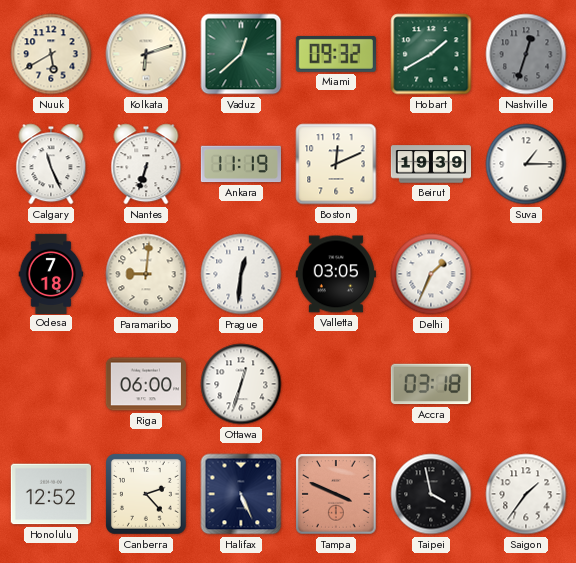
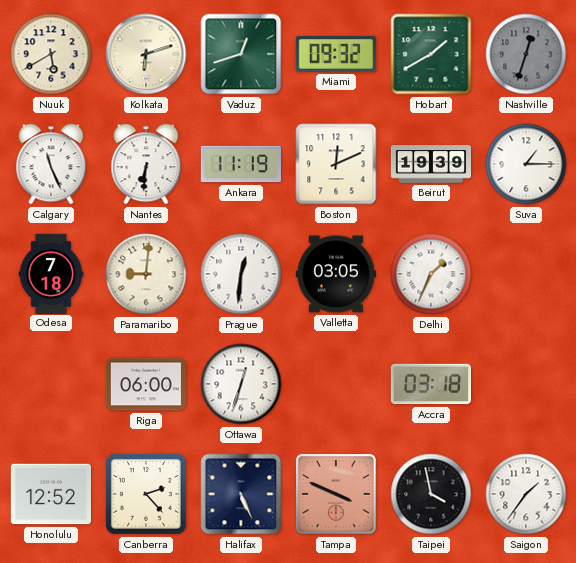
Vaduz: 12:38 -> 12:42 (241, 54)
Nantes: 6:33 -> 6:31 (146, 164)
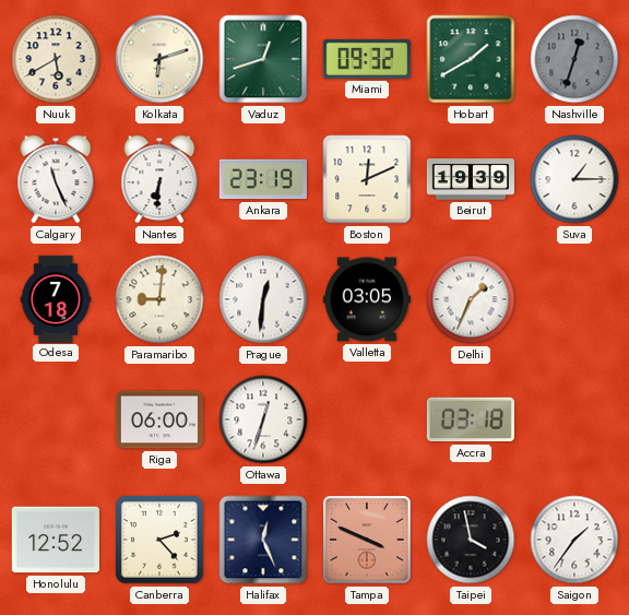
Ankara: 11:19 -> 23:19 (263, 179)
Halifax: 5:26 -> 12:26 (263, 540)
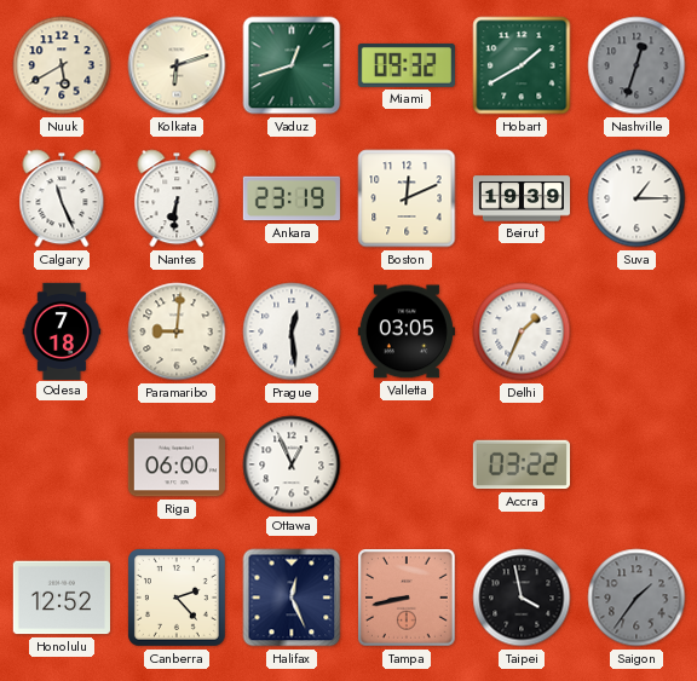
Prague: 12:31 -> 12:29 (292, 331)
Ottawa: 12:33 -> 12:56 (292, 464)
Accra: 03:18 -> 03:22 (522, 464)
Tampa: 3:49 -> 8:43 (408, 599)
Saigon dial: white -> grey (636, 598)
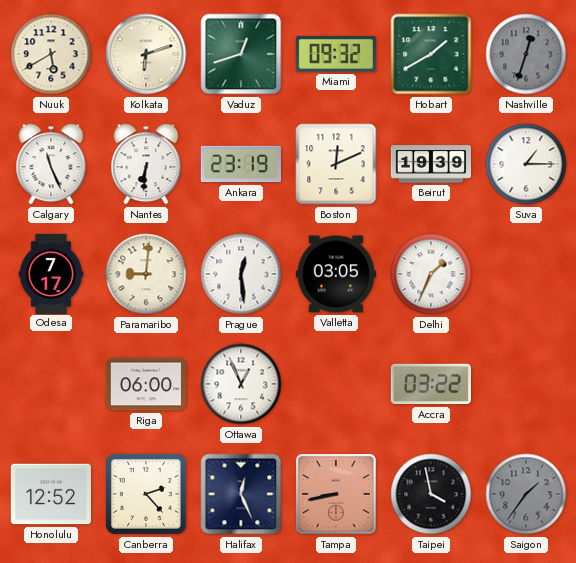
Odesa: 7:18 -> 7:17 (51, 273)
